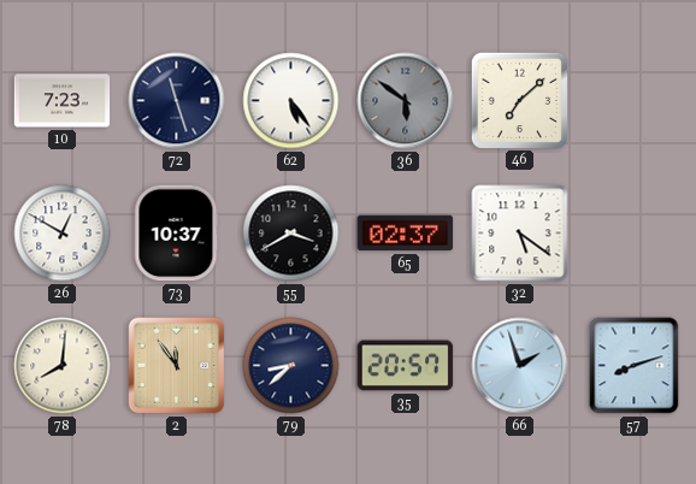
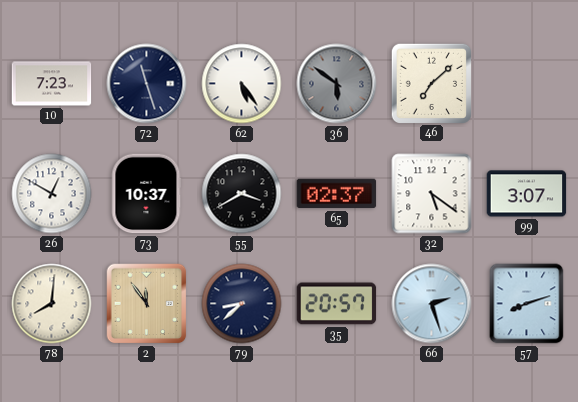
99: none -> 3:07 (527, 194)
66: 1:57 -> 2:27 (432, 304)
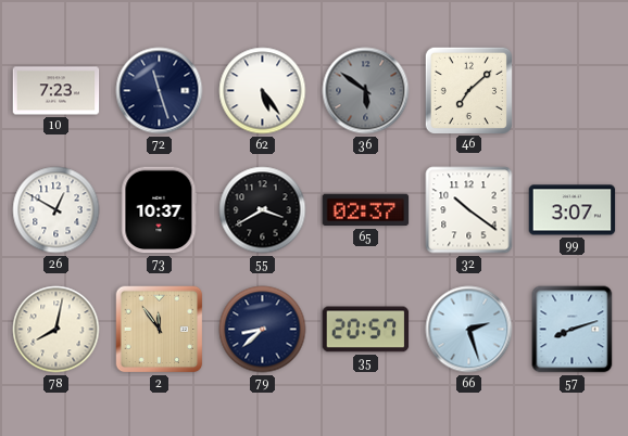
32: 5:21 -> 10:21 (469, 210)
78: 8:01 -> 8:02 (56, 330)
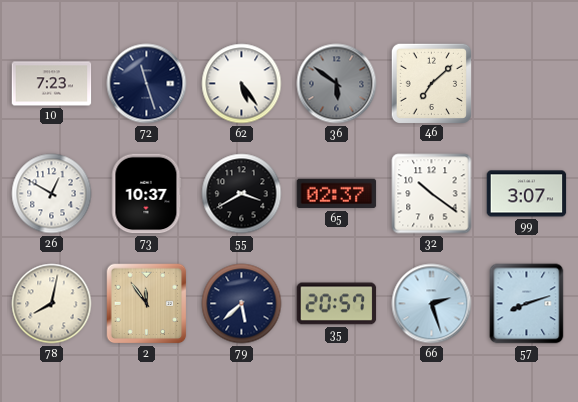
79: 8:38 -> 5:38 (242, 304)
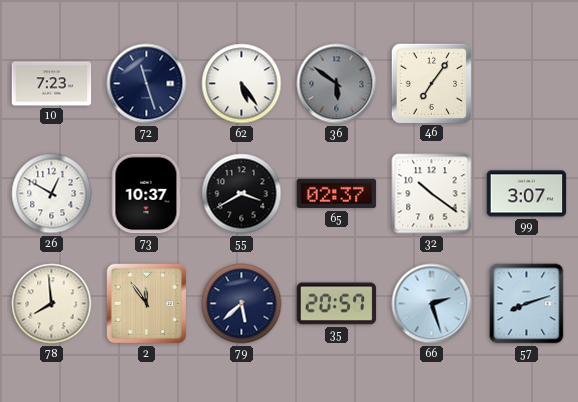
46: 7:08 -> 7:06 (431, 83)
78: 8:02 -> 7:59 (52, 304)
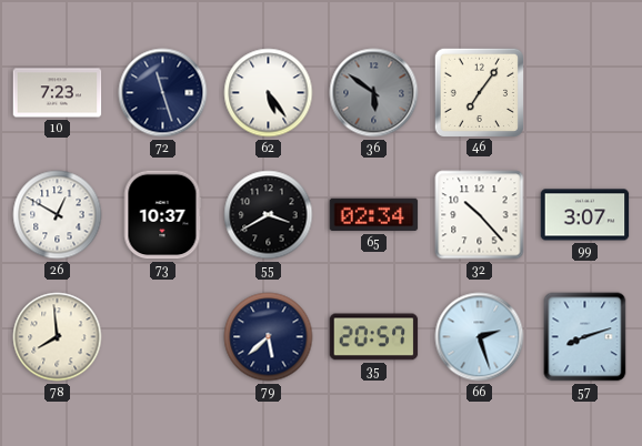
65: 02:37 -> 02:34 (374, 215)
32: 10:21 -> 10:23 (480, 215)
2: 11:54 -> none (147, 304)
